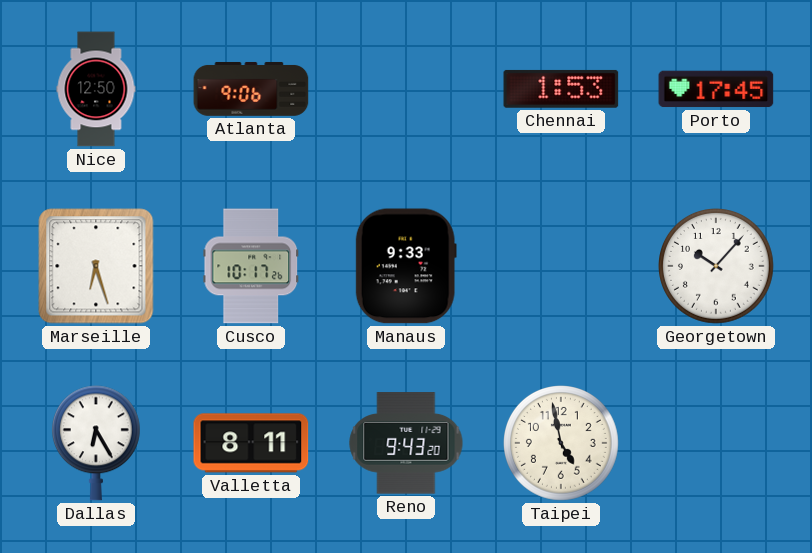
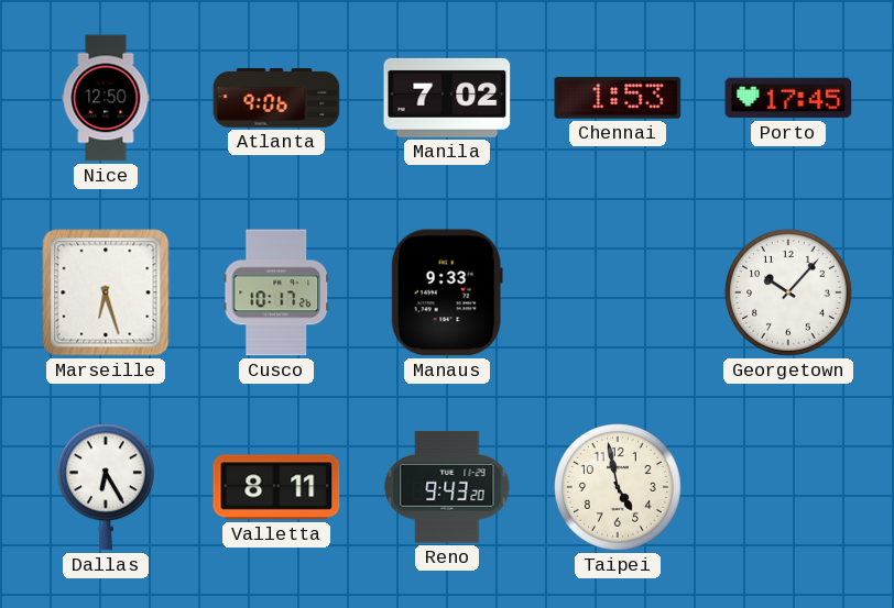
Manila: none -> 7:02 (447, 98)
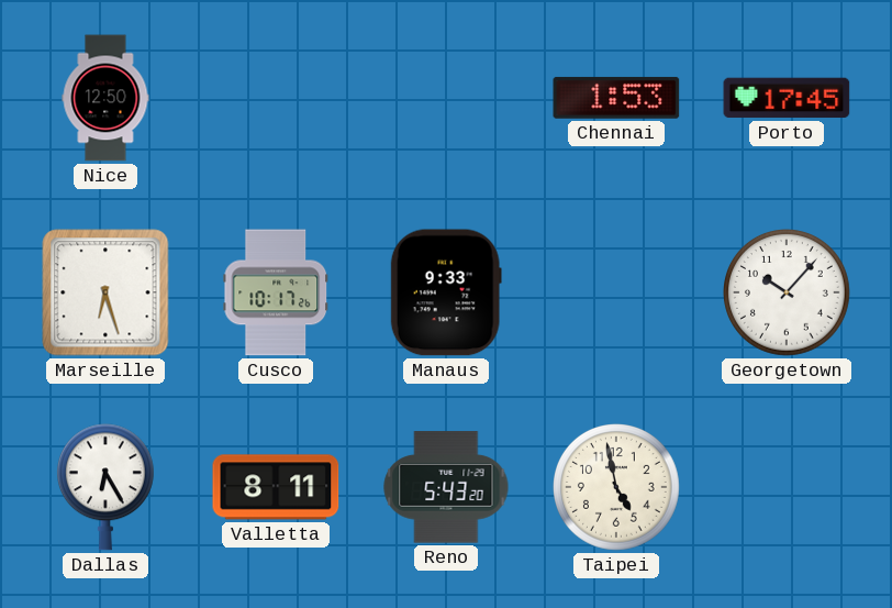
Atlanta: 9:06 -> none (276, 98)
Manila: 7:02 -> none (447, 98)
Reno: 9:43 -> 5:43 (446, 487)
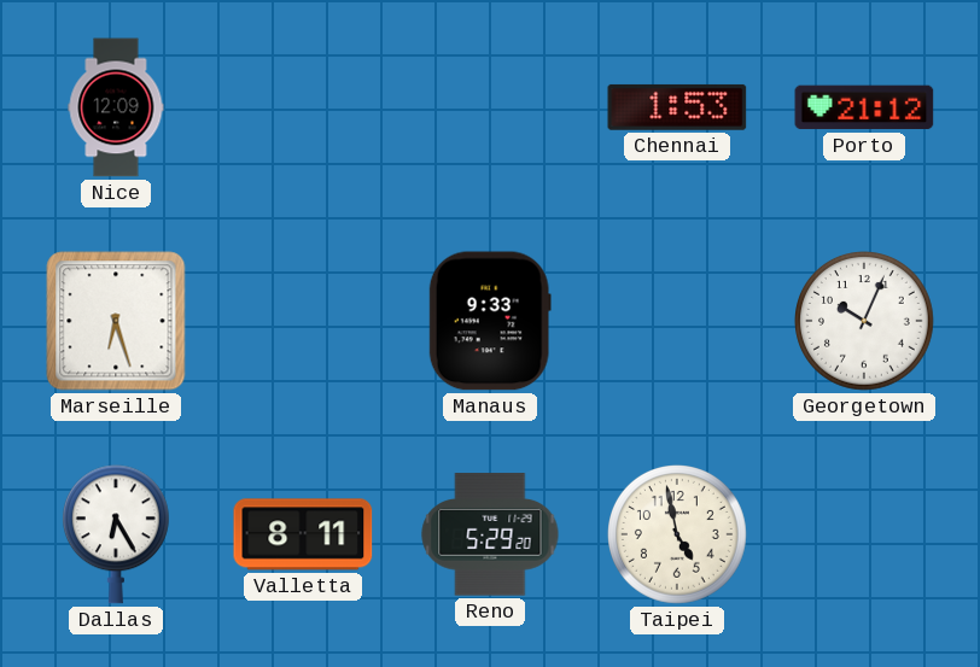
Nice: 12:50 -> 12:09 (116, 107)
Porto: 17:45 -> 21:12 (864, 107)
Cusco: 10:17 -> none (276, 292)
Georgetown: 10:07 -> 10:04 (865, 322)
Reno: 5:43 -> 5:29 (490, 534)
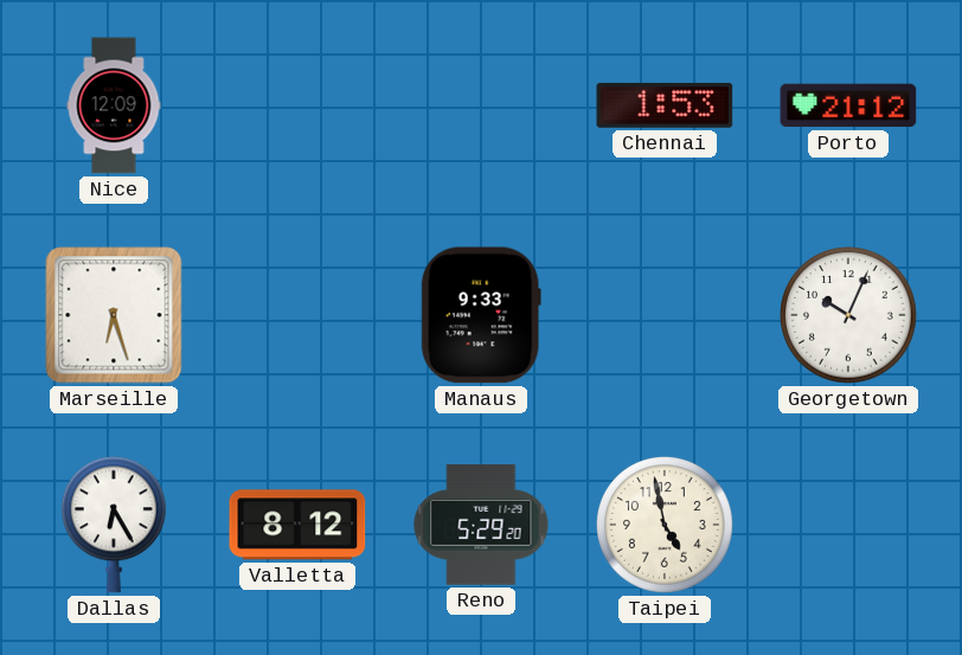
Valletta: 8:11 -> 8:12 (297, 525)
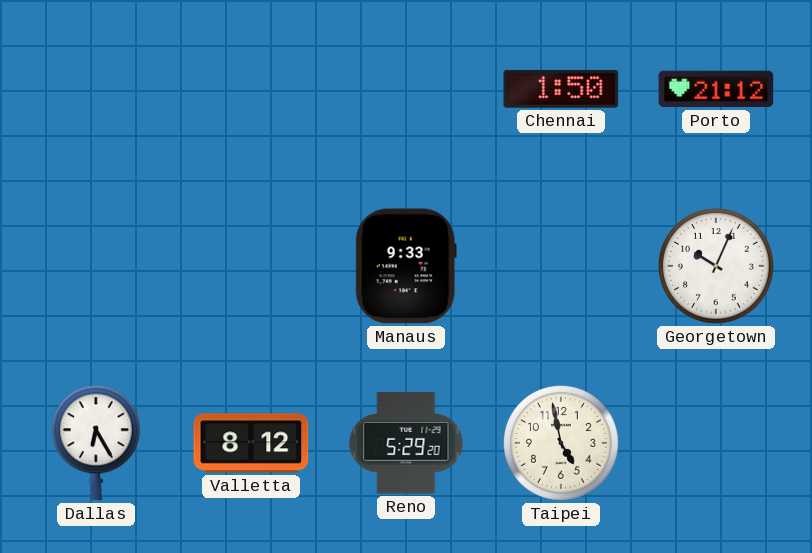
Nice: 12:09 -> none (114, 105)
Chennai: 1:53 -> 1:50 (561, 89)
Marseille: 6:27 -> none (114, 315)
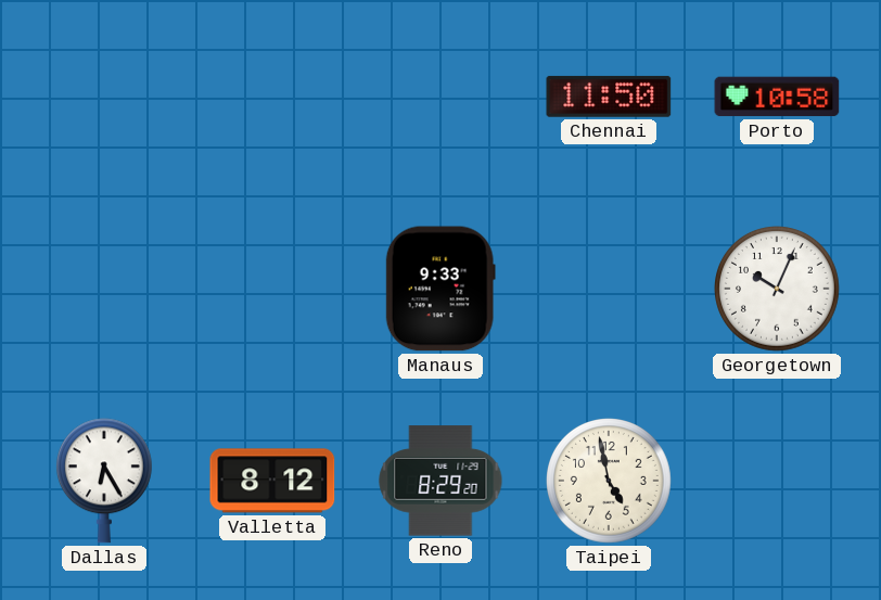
Chennai: 1:50 -> 11:50 (609, 97)
Porto: 21:12 -> 10:58 (777, 97)
Reno: 5:29 -> 8:29 (440, 481)
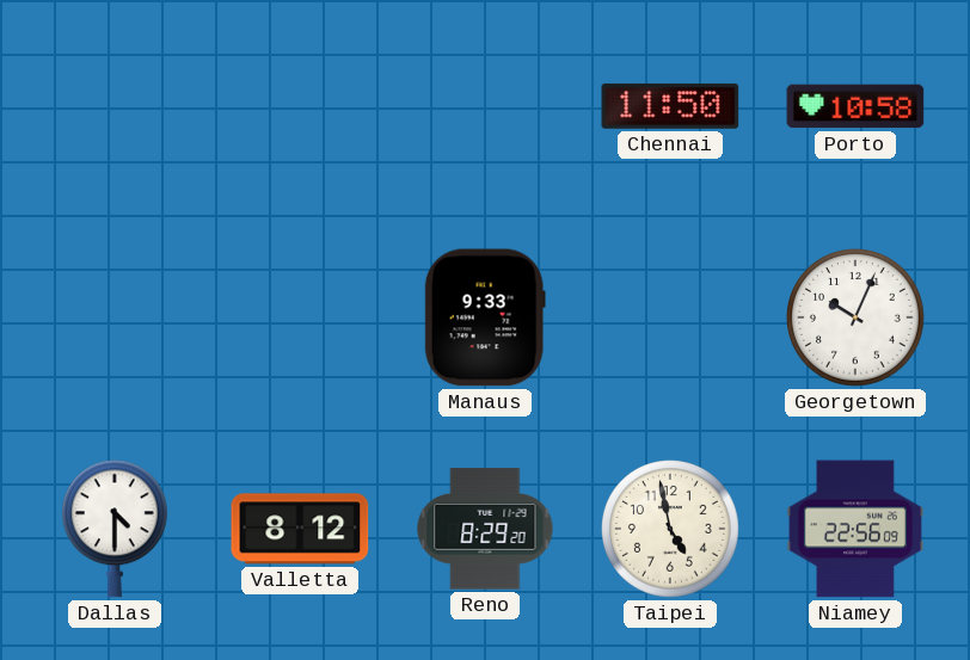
Dallas: 6:25 -> 4:30 (115, 529)
Niamey: none -> 22:56 (855, 529)
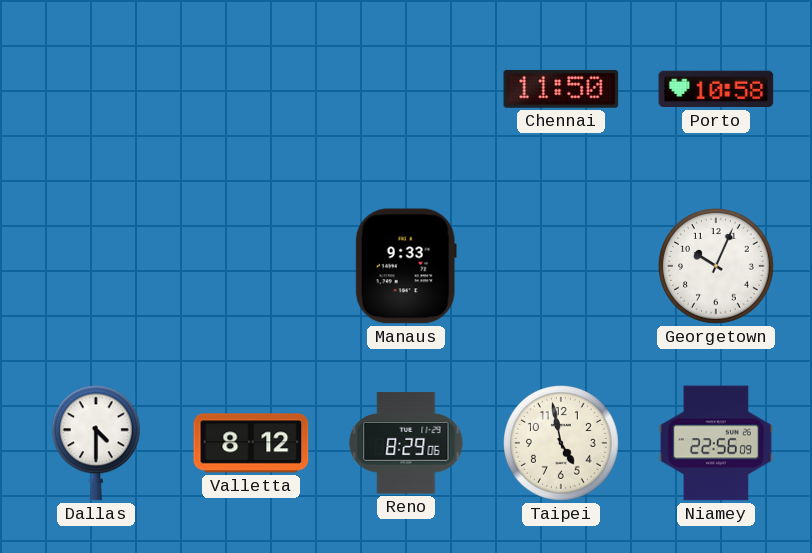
Reno: 8:29:20 -> 8:29:06 (406, 443)
